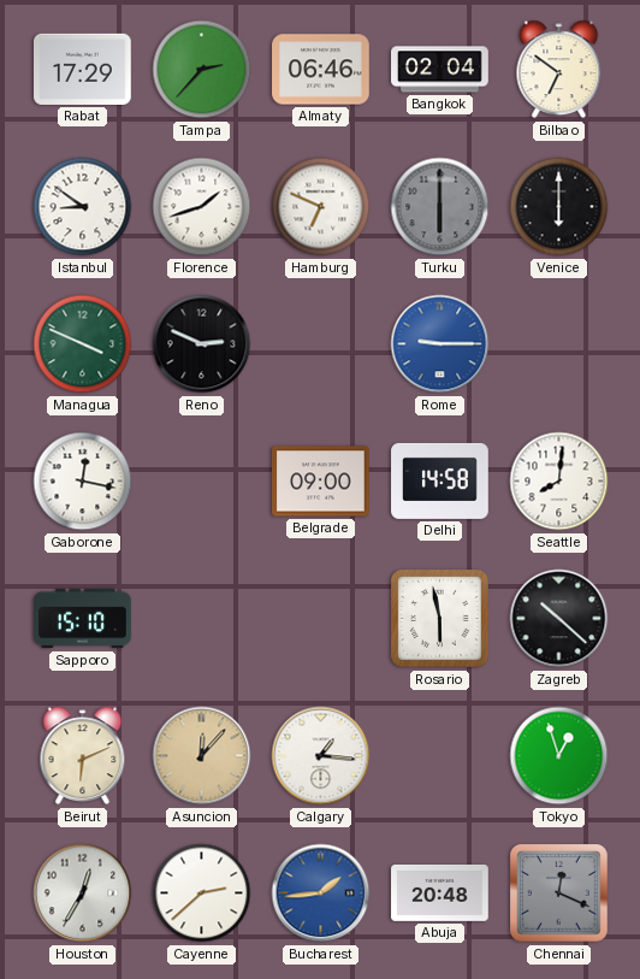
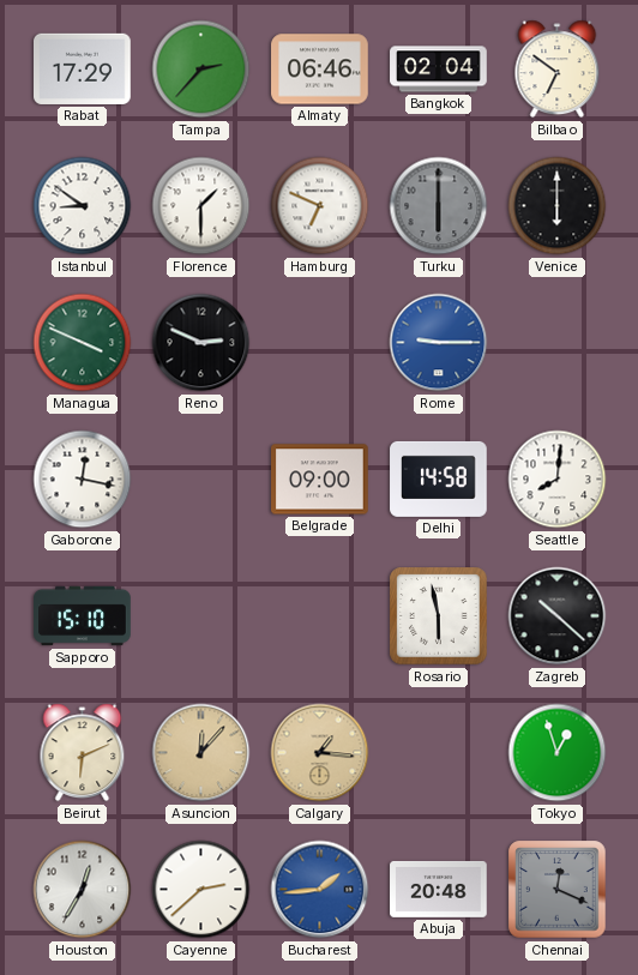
Florence: 1:42 -> 1:30 (201, 206)
Calgary dial: white -> champagne (320, 753)
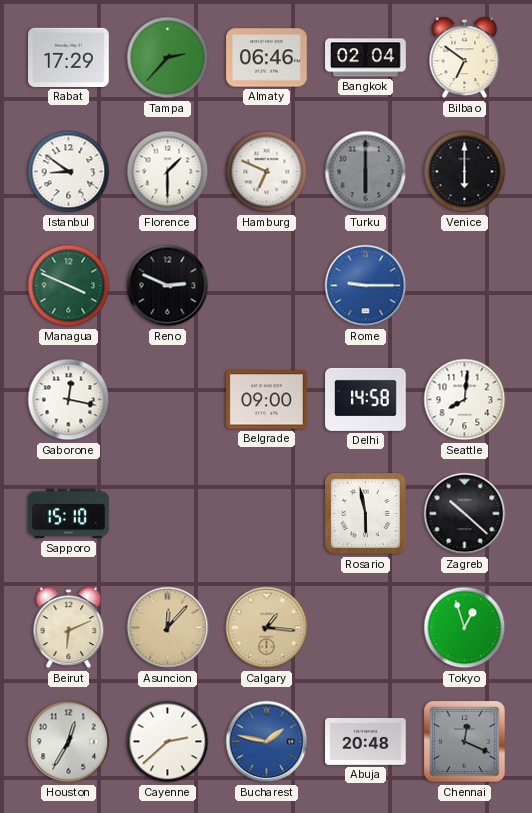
Bucharest: 1:44 -> 1:47 (267, 742)
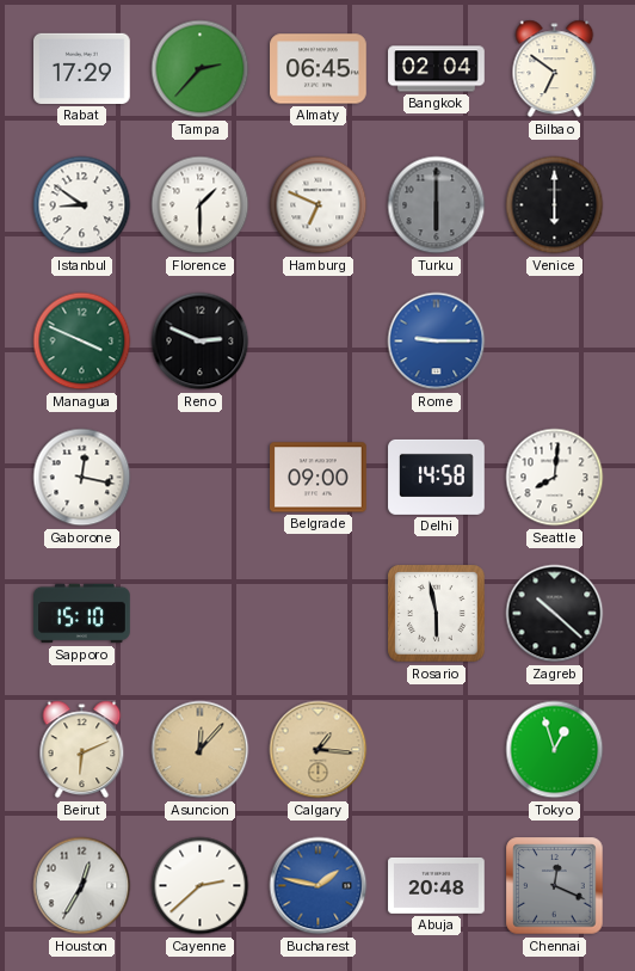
Almaty: 06:46 -> 06:45 (319, 69)
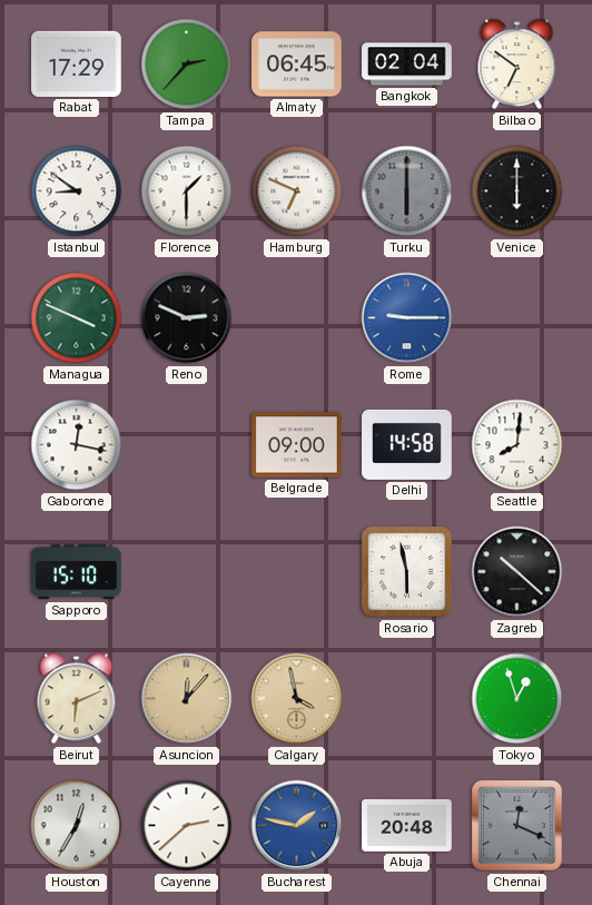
Calgary: 1:16 -> 3:58 (297, 699)
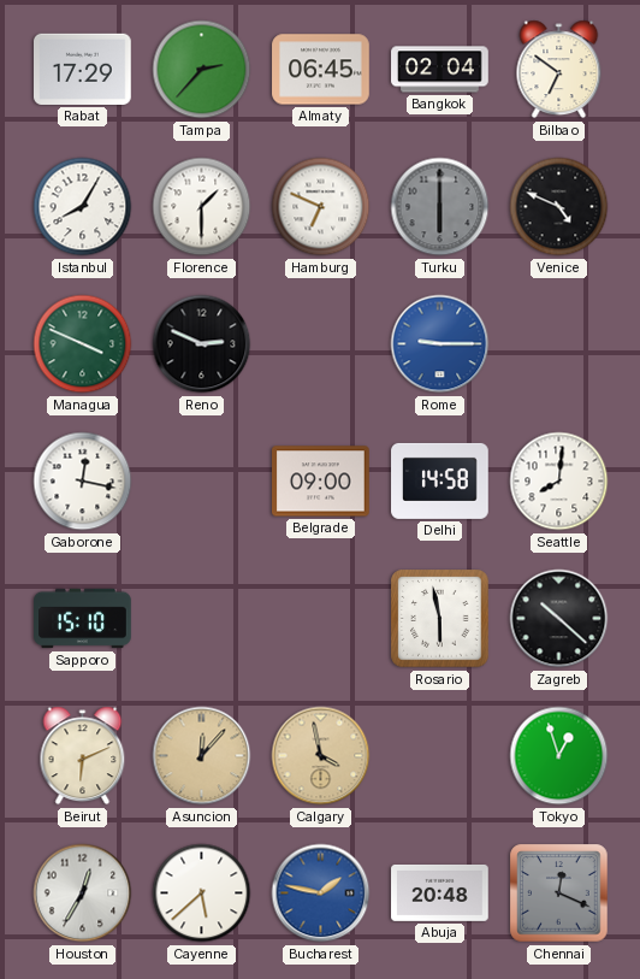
Istanbul: 8:51 -> 8:05 (83, 207)
Venice: 6:00 -> 4:49 (559, 207)
Cayenne: 2:38 -> 5:38 (202, 894)
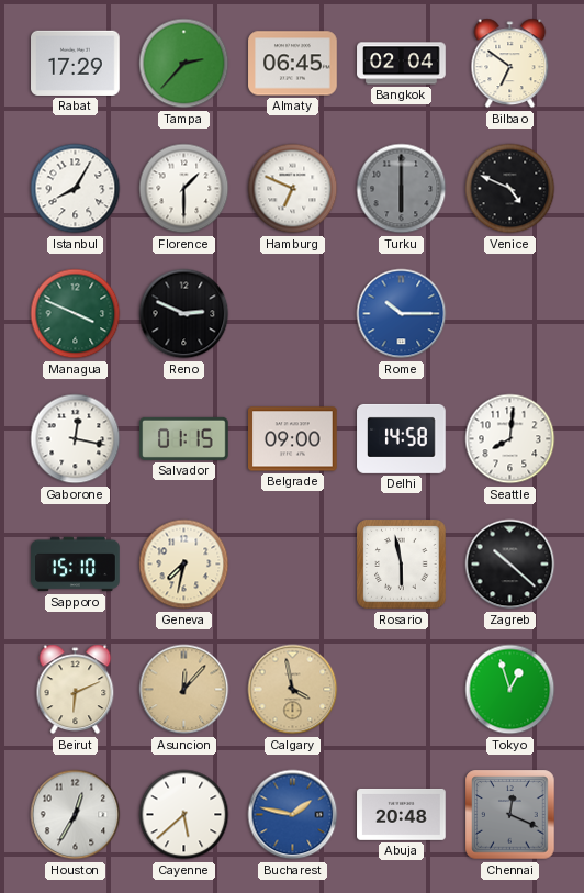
Rome: 9:15 -> 10:15 (402, 314)
Salvador: none -> 01:15 (184, 438)
Geneva: none -> 7:32 (184, 565)
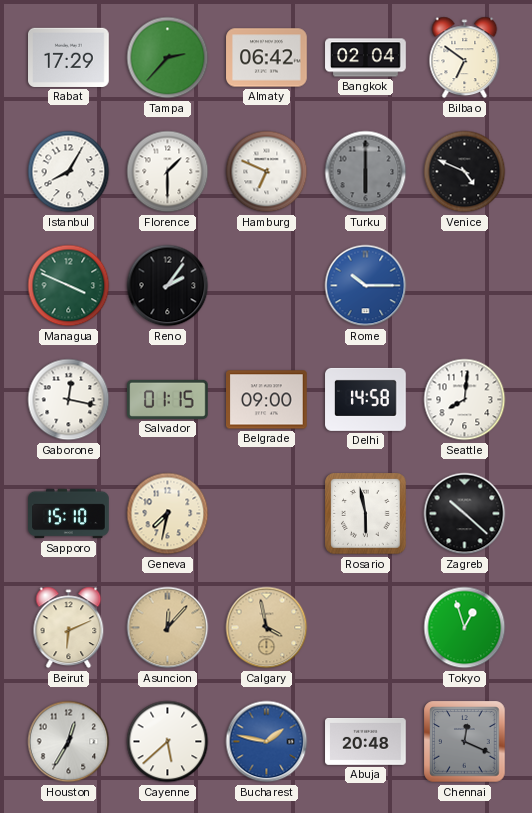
Almaty: 06:45 -> 06:42 (267, 58)
Reno: 2:49 -> 2:06 (168, 286)
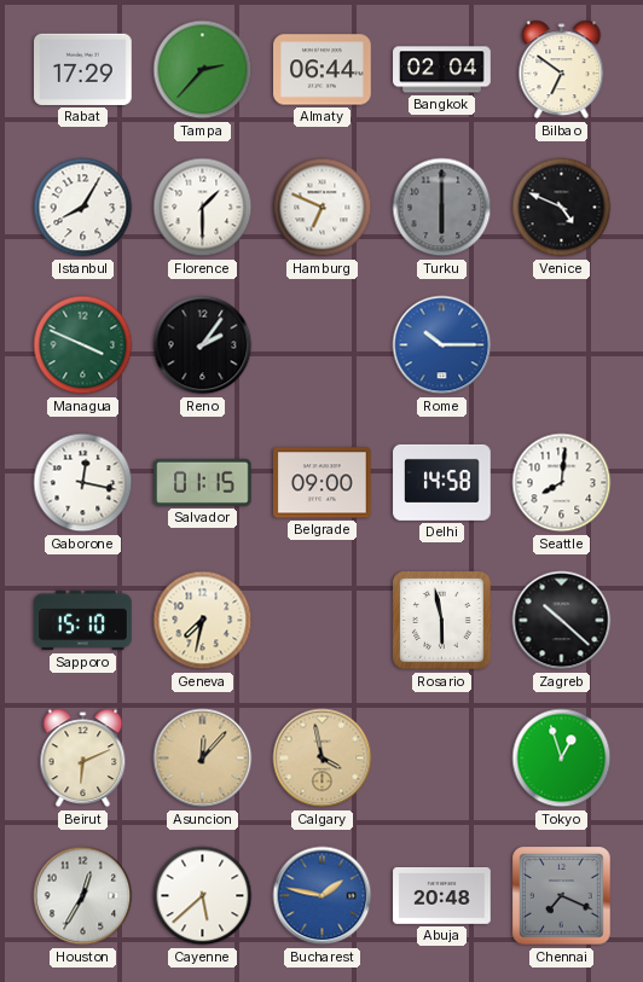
Almaty: 06:42 -> 06:44 (323, 70)
Chennai: 12:19 -> 7:19 (562, 896)
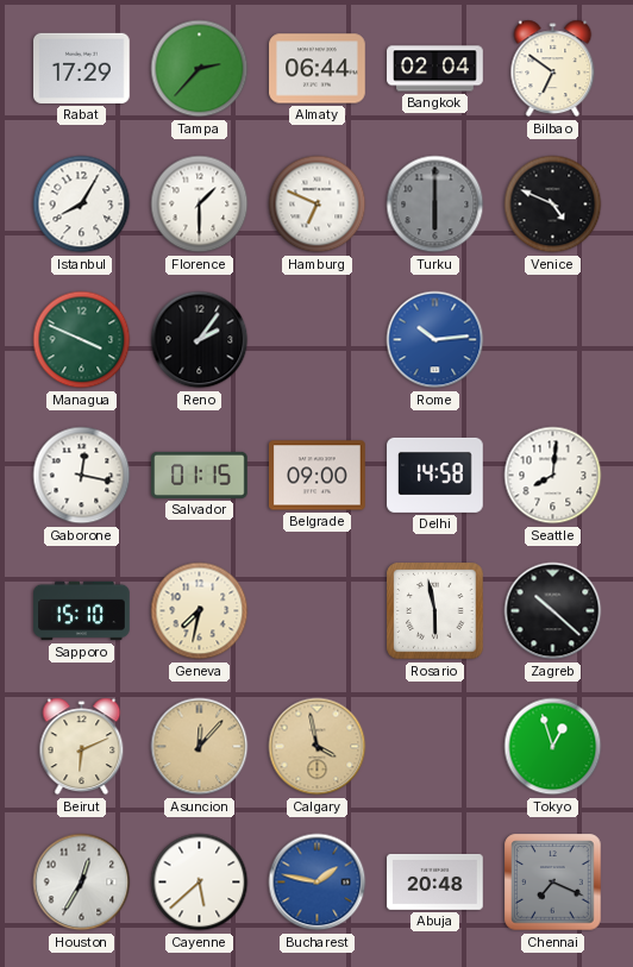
Rome: 10:15 -> 10:14 (435, 340)
